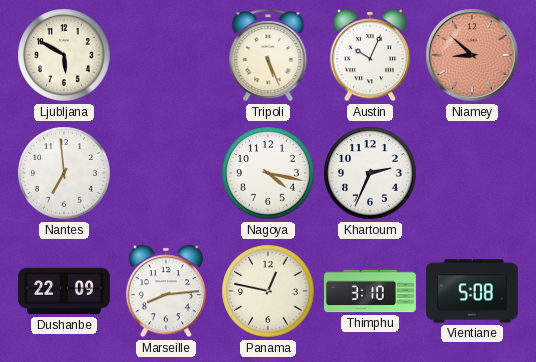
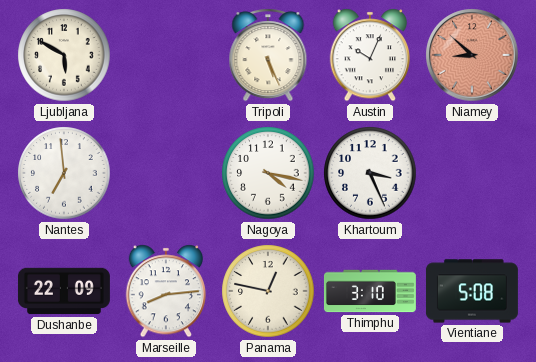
Khartoum: 2:34 -> 3:26 (370, 173)
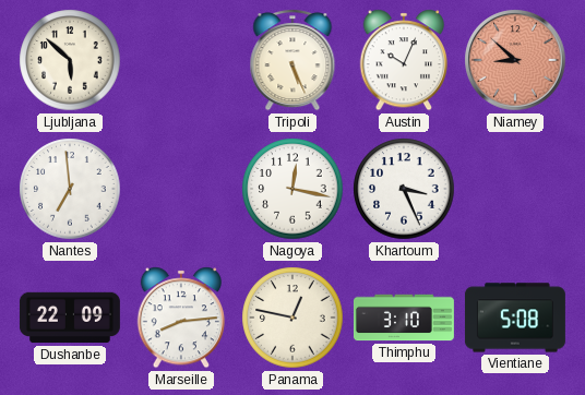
Ljubljana: 5:50 -> 5:52 (70, 60)
Nagoya: 4:17 -> 12:17 (292, 189)
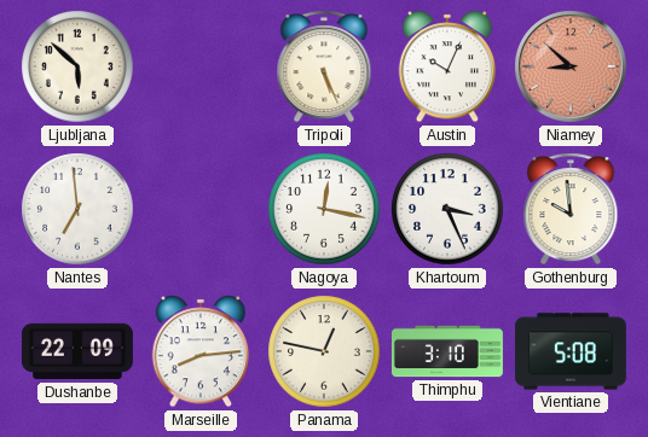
Gothenburg: none -> 9:59 (571, 209)
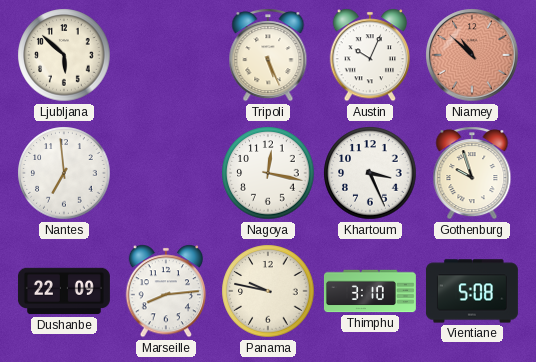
Niamey: 8:52 -> 10:52 (472, 55)
Gothenburg: 9:59 -> 9:57 (472, 173)
Panama: 12:47 -> 9:47 (268, 291)
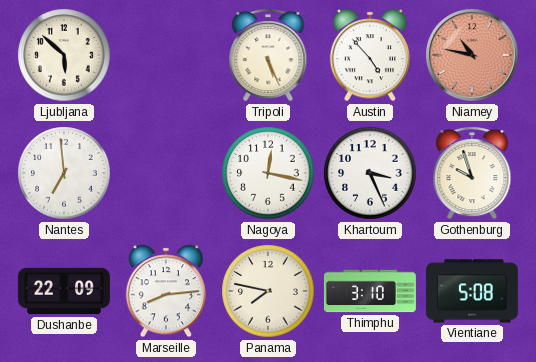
Austin: 10:04 -> 4:53 (369, 55)
Niamey: 10:52 -> 10:47 (472, 55)
Panama: 9:47 -> 7:47 (268, 291)
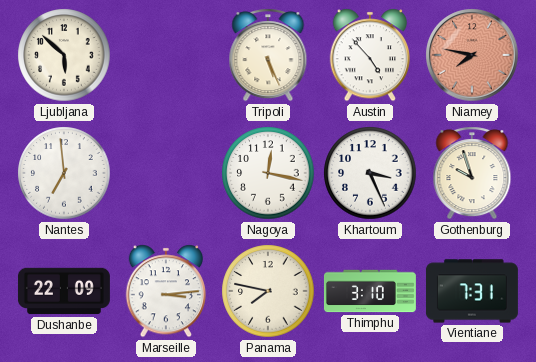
Niamey: 10:47 -> 7:47 (472, 55)
Marseille: 8:14 -> 3:14 (165, 291)
Vientiane: 5:08 -> 7:31 (472, 291)
